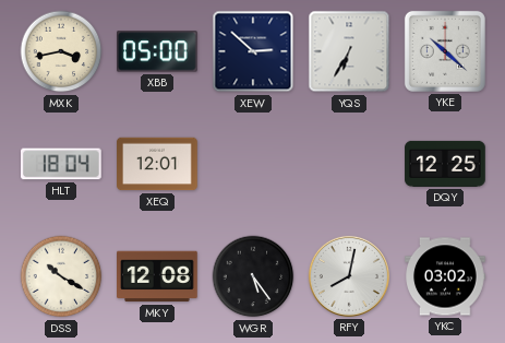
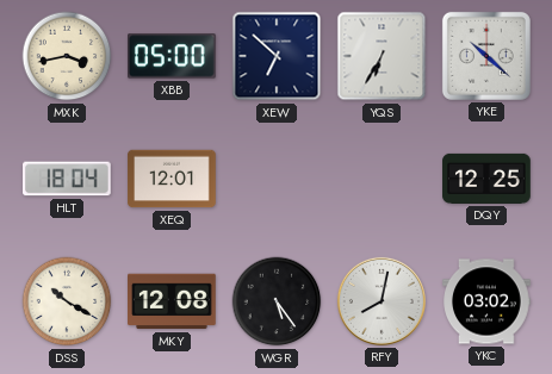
XEW: 2:52 -> 6:52 (277, 56)
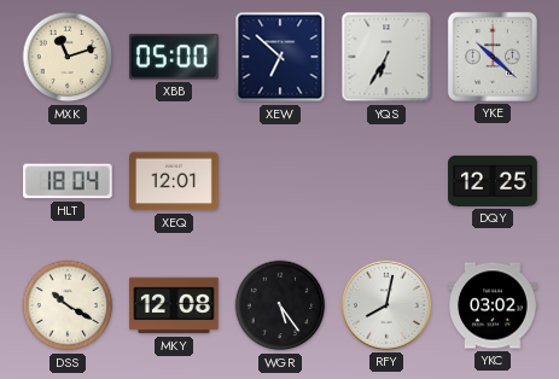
MXK: 3:43 -> 11:12 (68, 57)
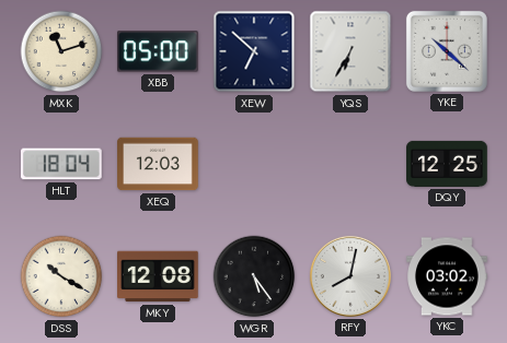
XEQ: 12:01 -> 12:03 (158, 164)
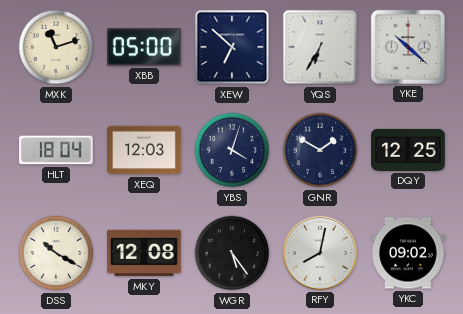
YBS: none -> 4:03 (232, 150)
GNR: none -> 1:50 (320, 150)
YKC: 03:02 -> 09:02 (408, 253)
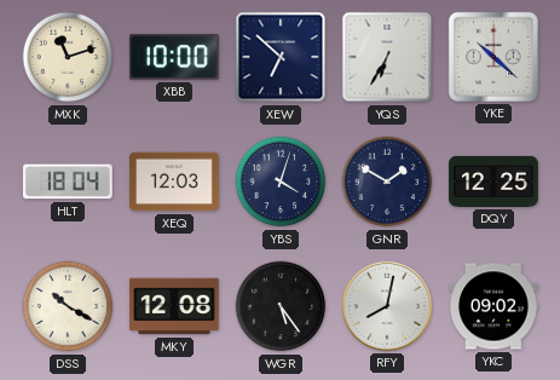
XBB: 05:00 -> 10:00 (175, 57)
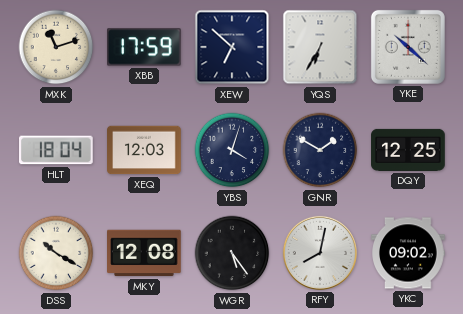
XBB: 10:00 -> 17:59 (145, 47)
